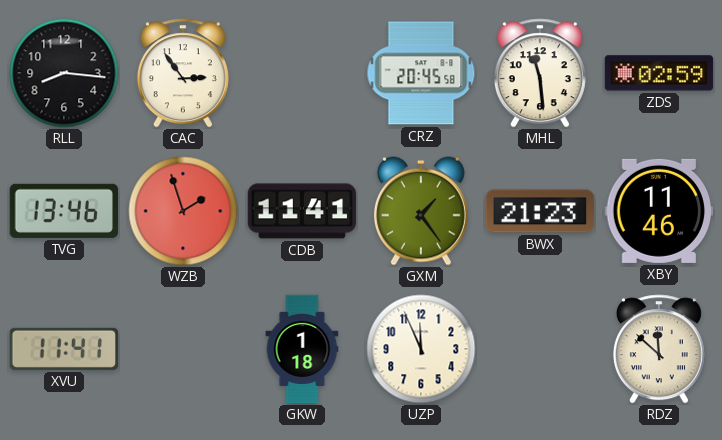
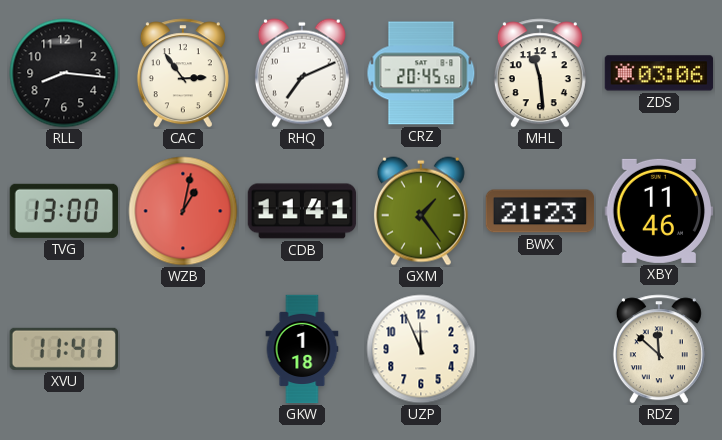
RHQ: none -> 7:11 (302, 73)
ZDS: 02:59 -> 03:06 (659, 73)
TVG: 13:46 -> 13:00 (63, 211)
WZB: 1:57 -> 1:02 (183, 211)
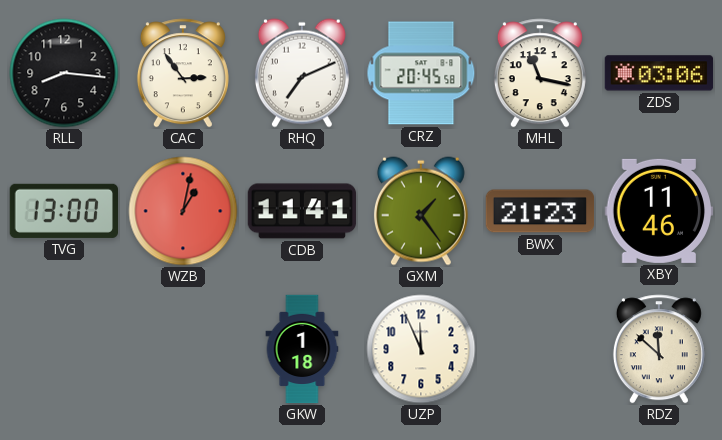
MHL: 11:29 -> 11:17 (540, 73)
XVU: 11:41 -> none (63, 349)
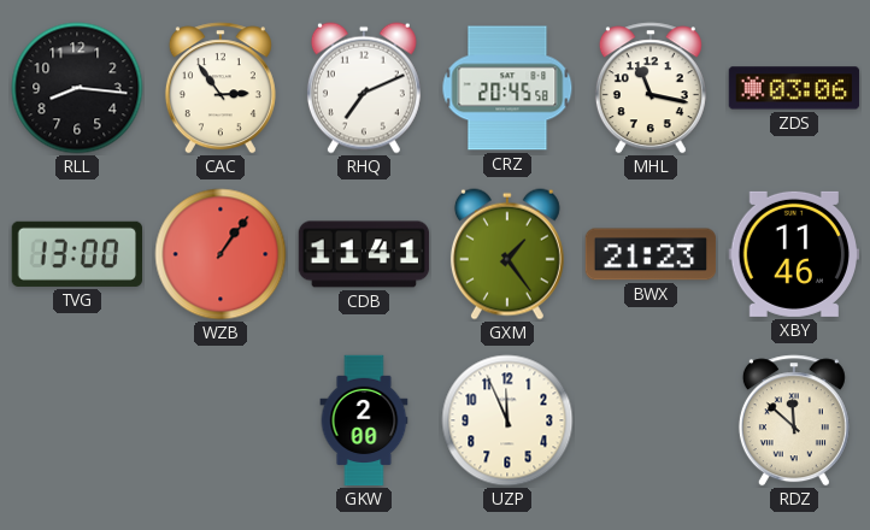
WZB: 1:02 -> 1:06 (221, 254)
GKW: 1:18 -> 2:00 (364, 420)
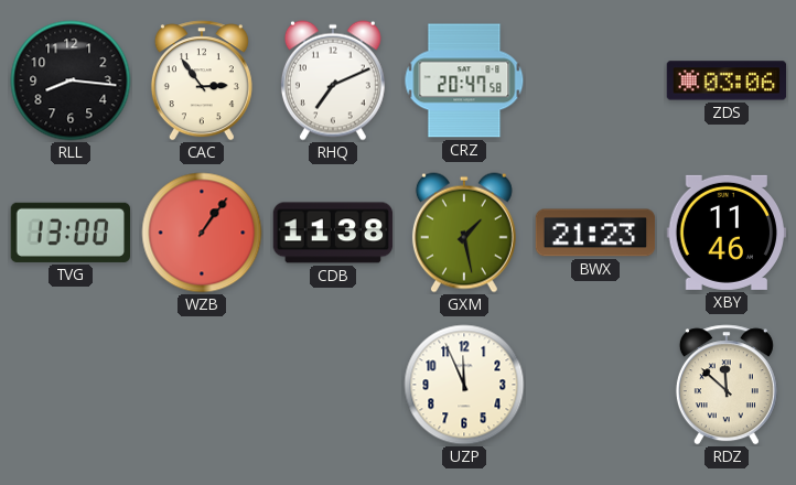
CRZ: 20:45 -> 20:47 (464, 80)
MHL: 11:17 -> none (651, 88)
CDB: 11:41 -> 11:38 (333, 233)
GXM: 1:24 -> 1:28 (464, 233)
GKW: 2:00 -> none (364, 420)
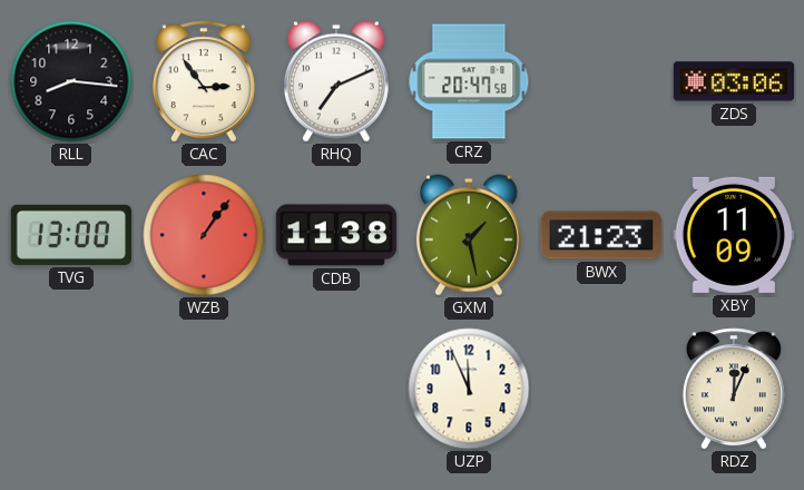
XBY: 11:46 -> 11:09 (733, 235)
RDZ: 11:52 -> 12:04 (734, 389)
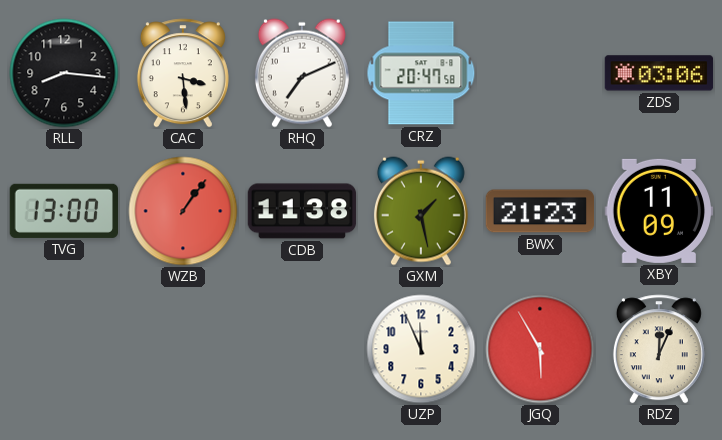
CAC: 2:54 -> 3:29 (183, 73)
JGQ: none -> 5:55 (540, 349)
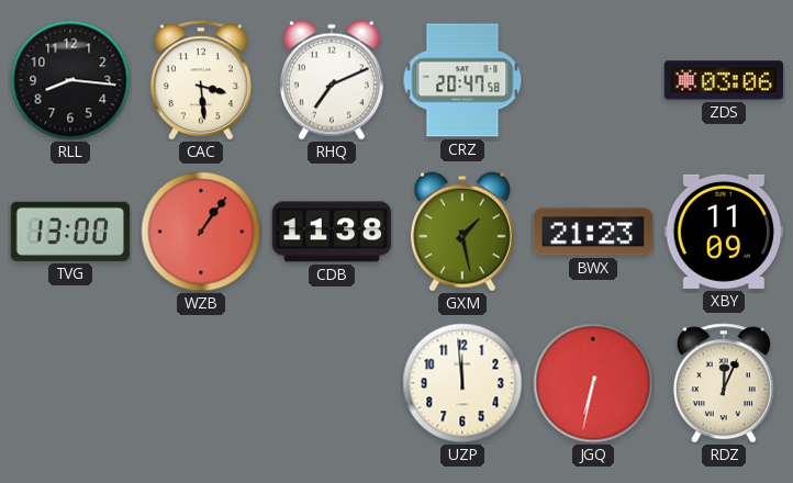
UZP: 11:56 -> 11:59 (462, 383)
JGQ: 5:55 -> 6:32 (593, 383)
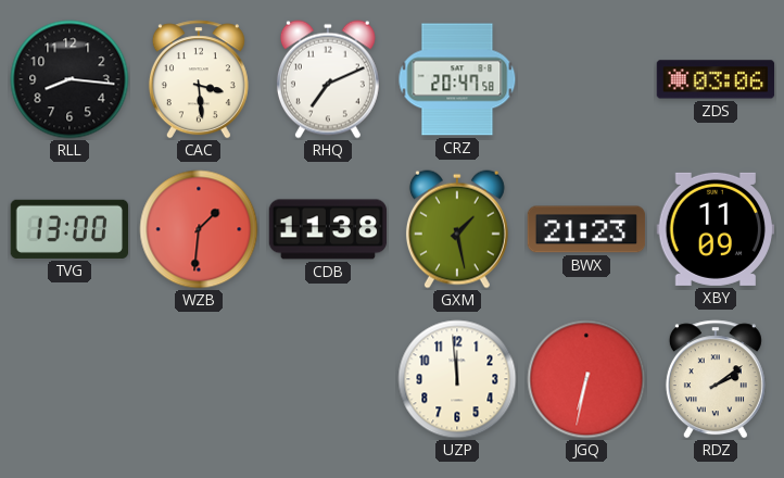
WZB: 1:06 -> 1:31 (199, 229)
RDZ: 12:04 -> 2:09 (716, 379)
